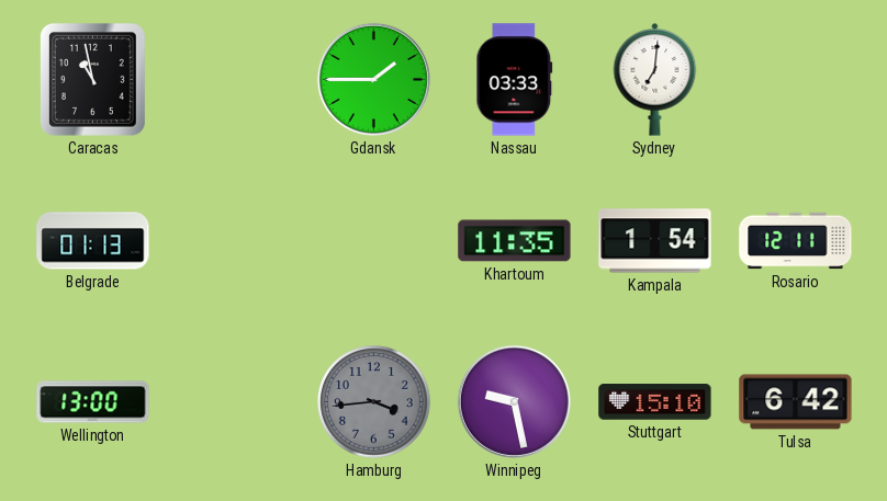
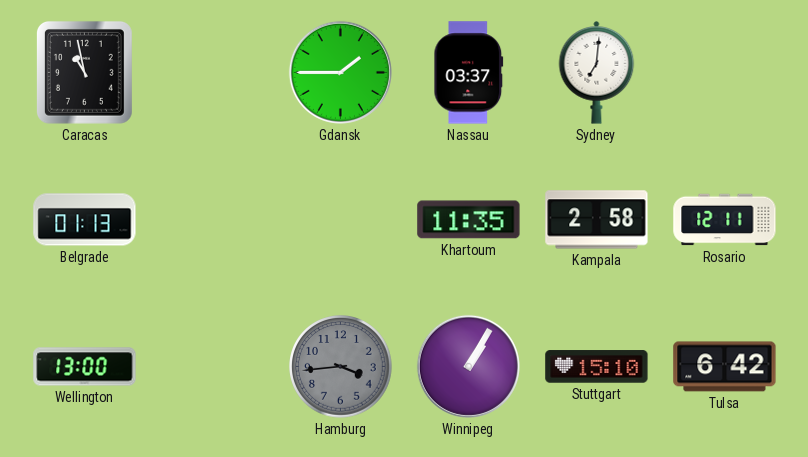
Nassau: 03:33 -> 03:37 (469, 73)
Kampala: 1:54 -> 2:58 (597, 220)
Winnipeg: 9:28 -> 1:05 (468, 366)
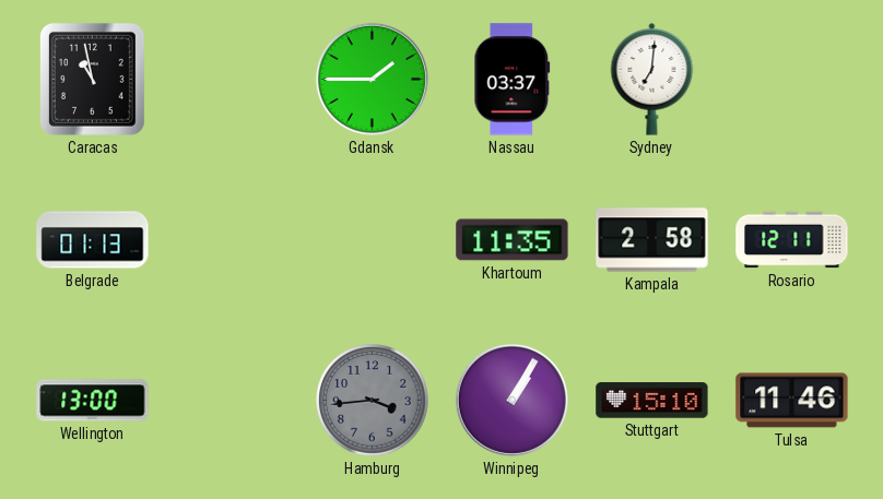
Tulsa: 6:42 -> 11:46 (792, 401)
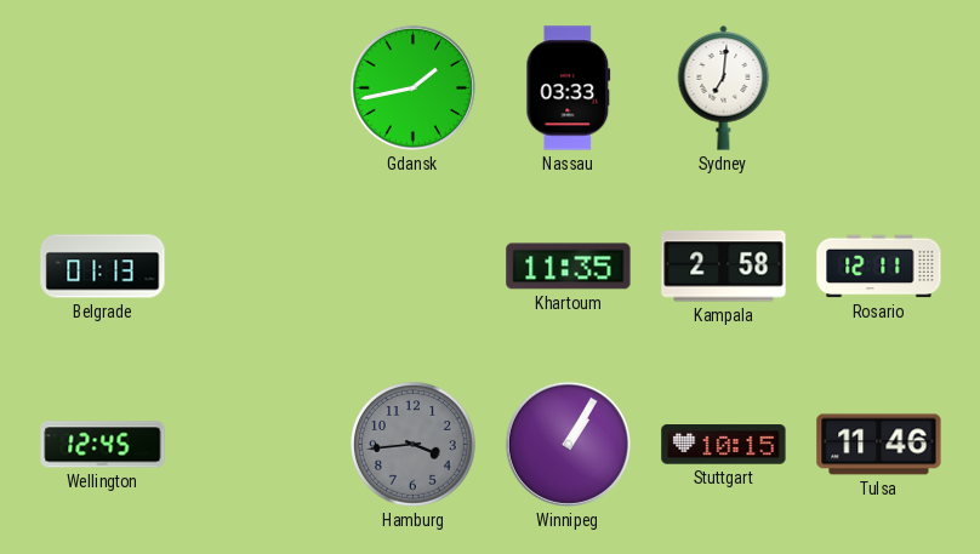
Caracas: 10:58 -> none (92, 79)
Gdansk: 1:45 -> 1:43 (412, 87)
Nassau: 03:37 -> 03:33 (569, 88)
Wellington: 13:00 -> 12:45 (103, 445)
Stuttgart: 15:10 -> 10:15 (724, 445)
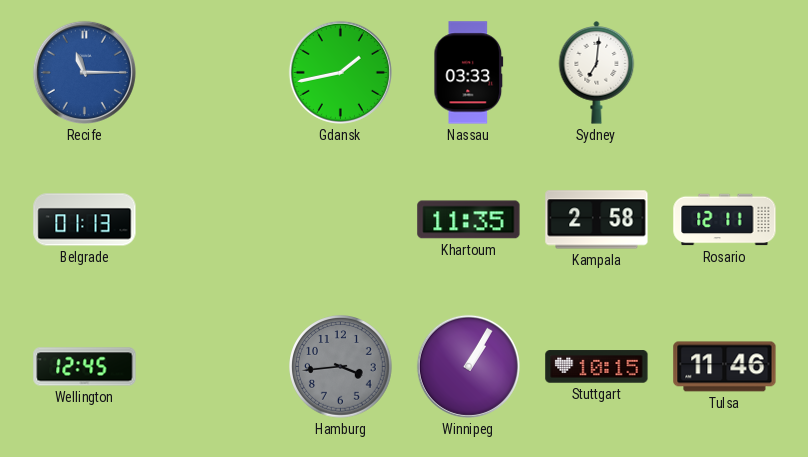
Recife: none -> 11:15 (84, 72)
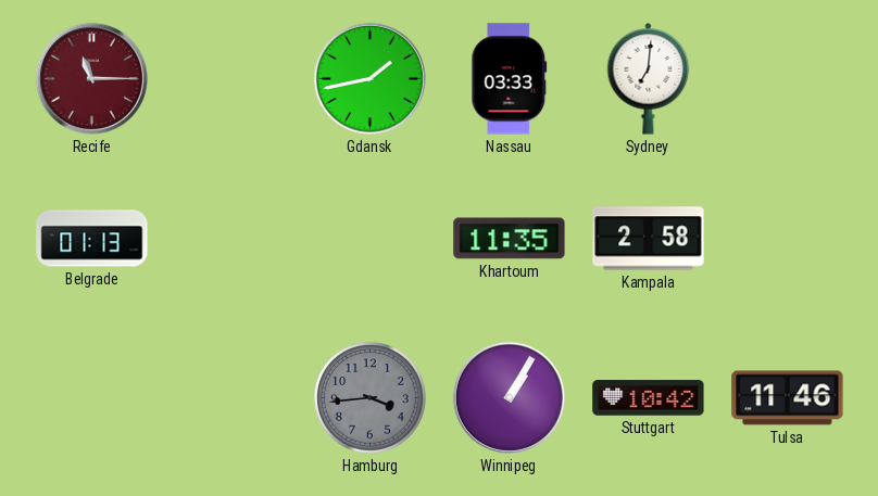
Recife dial: blue -> burgundy (91, 78)
Rosario: 12:11 -> none (725, 220)
Wellington: 12:45 -> none (85, 367)
Stuttgart: 10:15 -> 10:42 (649, 398)
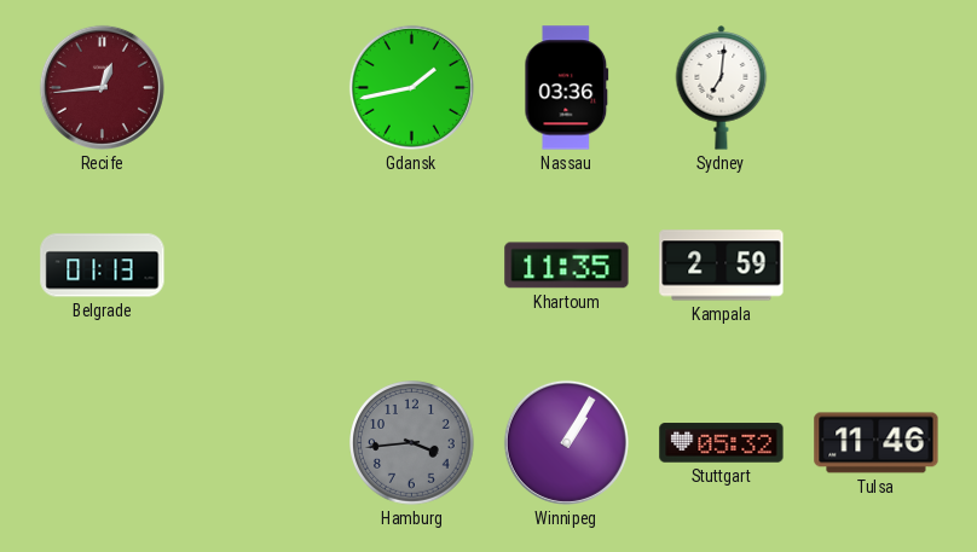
Recife: 11:15 -> 12:44 (102, 87)
Nassau: 03:33 -> 03:36 (567, 88)
Kampala: 2:58 -> 2:59 (722, 266)
Stuttgart: 10:42 -> 05:32 (722, 443)
